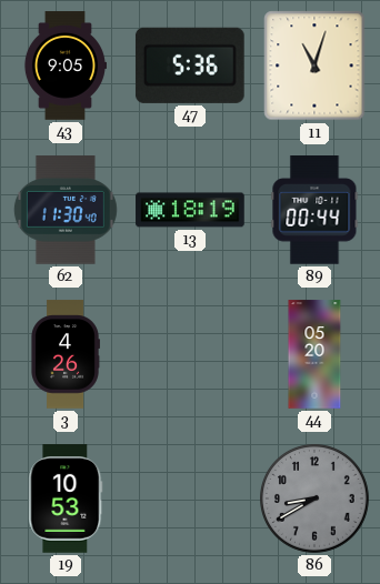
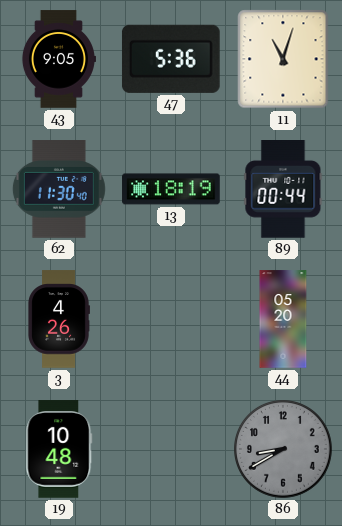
19: 10:53 -> 10:48 (59, 449)
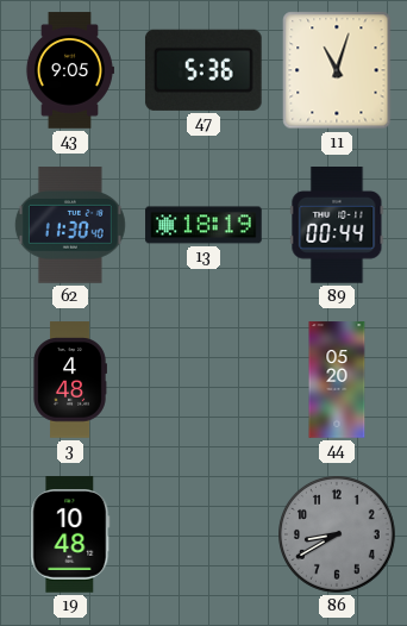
3: 4:26 -> 4:48 (70, 380)
